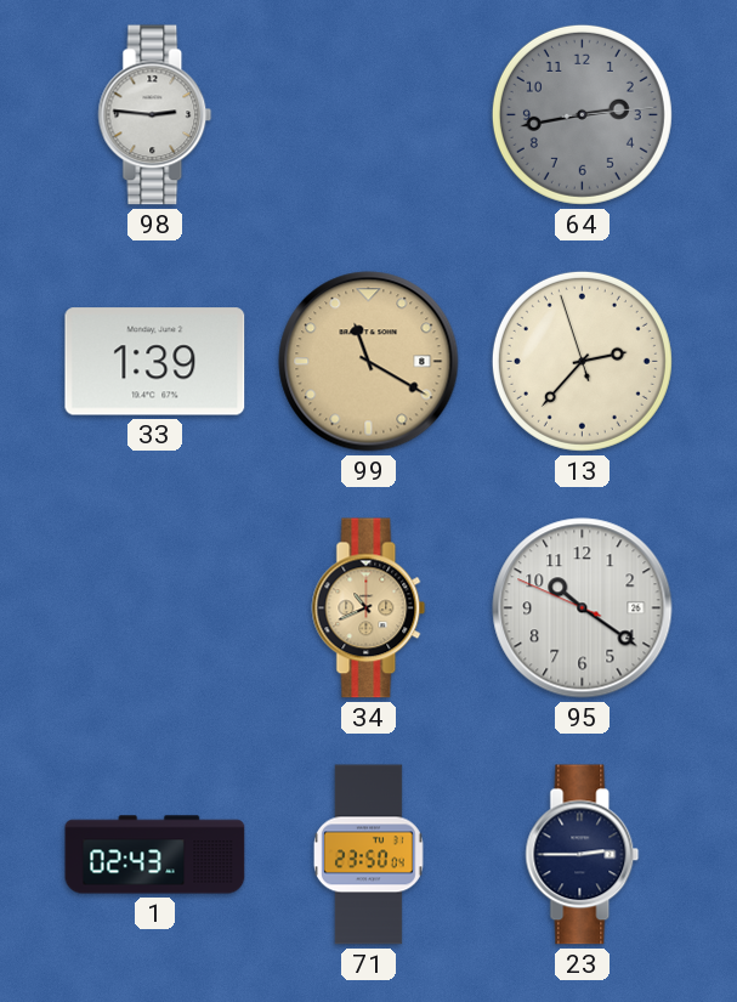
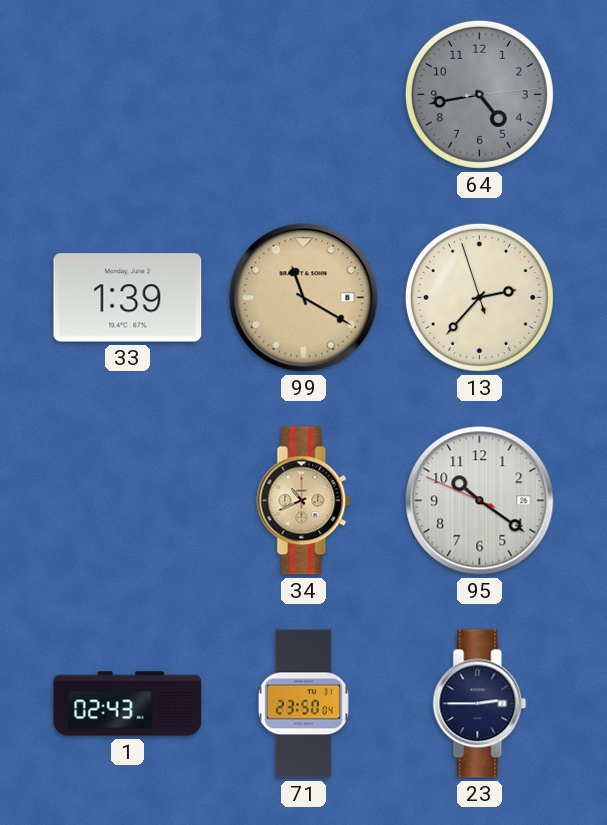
98: 2:46 -> none (155, 115)
64: 2:43 -> 4:43 (479, 94)
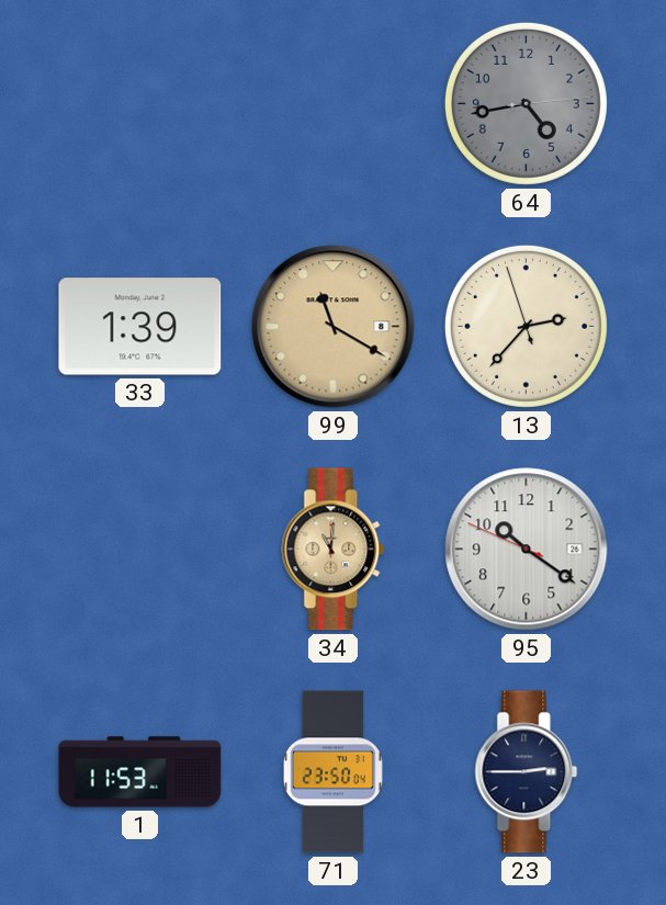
34: 10:41 -> 11:01 (334, 550)
1: 02:43 -> 11:53 (140, 772)
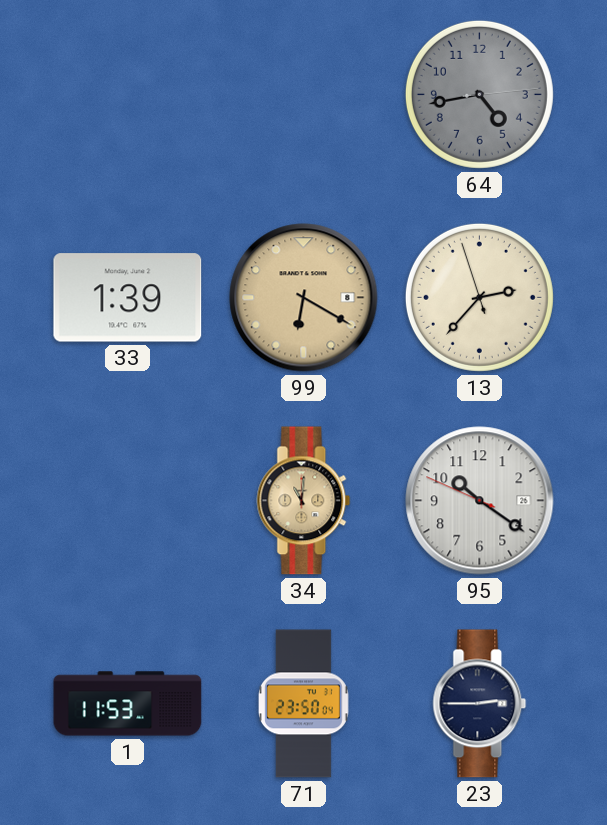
99: 11:20 -> 6:20 (304, 298)
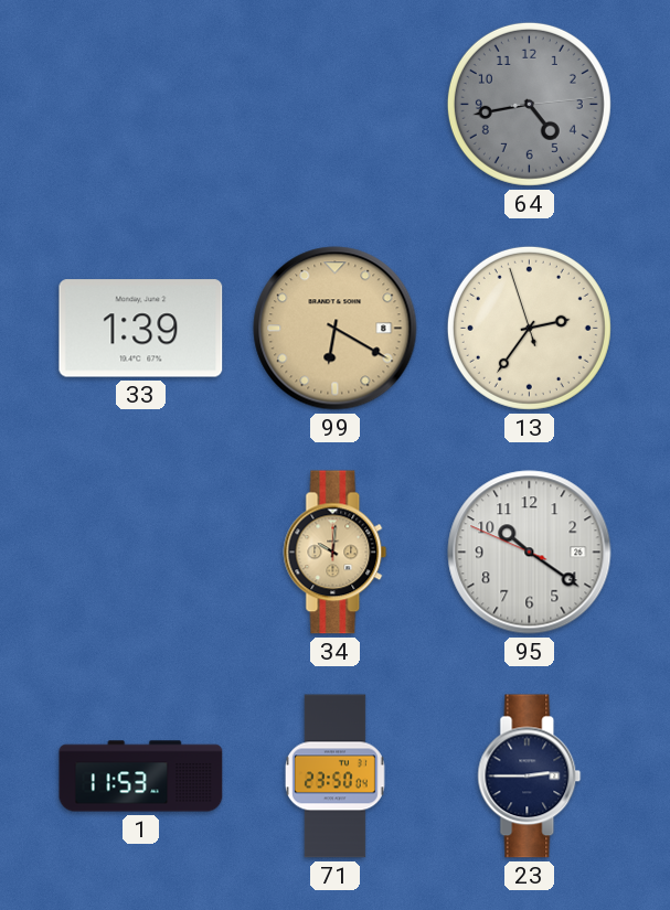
13: 2:36 -> 2:35 (529, 328)
34: 11:01 -> 10:01 (336, 553)
